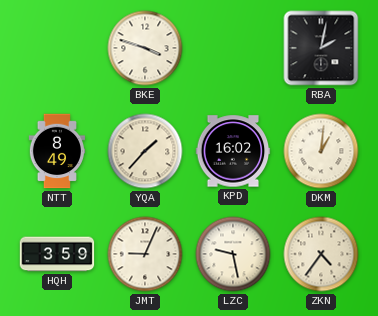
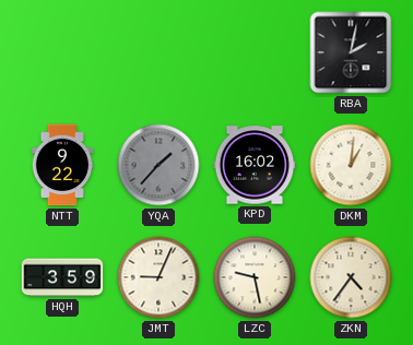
BKE: 3:48 -> none (145, 48)
NTT: 8:49 -> 9:22 (62, 165)
YQA dial: cream -> grey (158, 165)
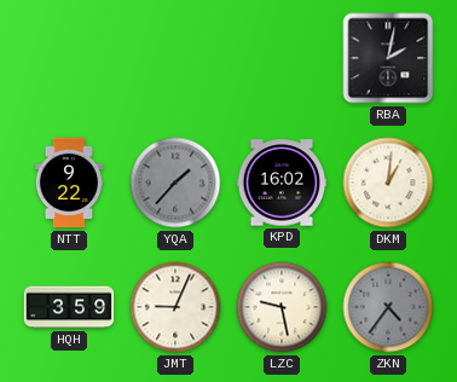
ZKN dial: cream -> grey (388, 307)
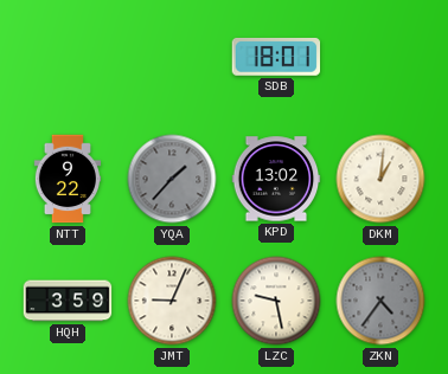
SDB: none -> 18:01 (276, 57)
RBA: 2:02 -> none (388, 58)
KPD: 16:02 -> 13:02 (276, 179)
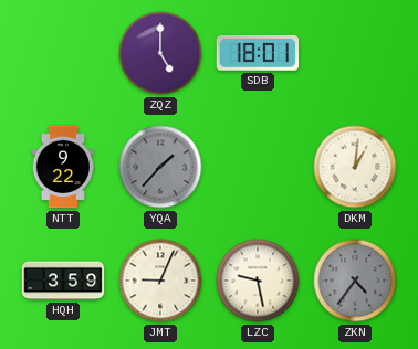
ZQZ: none -> 5:00 (160, 53)
KPD: 13:02 -> none (276, 179)
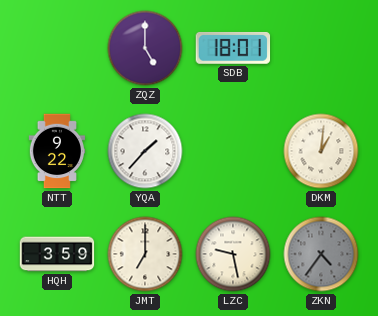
YQA dial: grey -> white (145, 151)
JMT: 9:04 -> 7:00 (145, 254)
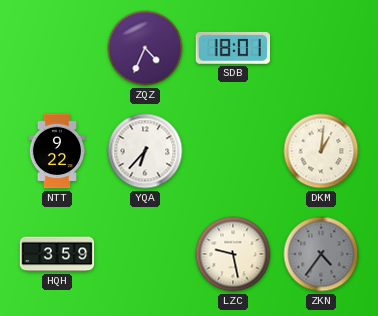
ZQZ: 5:00 -> 4:34 (145, 48)
YQA: 1:37 -> 6:37 (145, 151)
JMT: 7:00 -> none (145, 254)
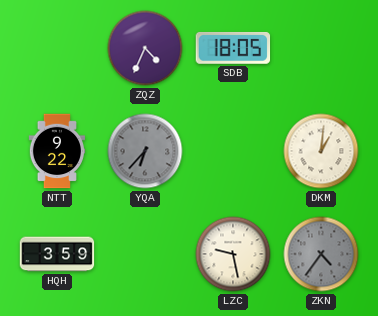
SDB: 18:01 -> 18:05 (233, 48)
YQA dial: white -> grey (145, 151)
